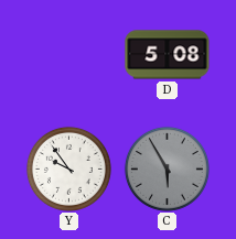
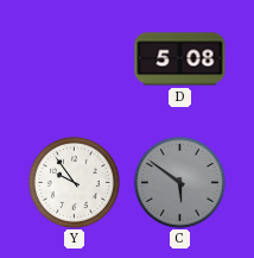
C: 5:55 -> 5:51 (179, 182)
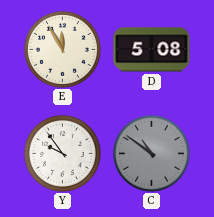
E: none -> 11:55 (62, 49)
C: 5:51 -> 10:51 (151, 153)
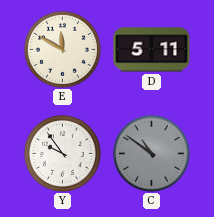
E: 11:55 -> 11:50 (62, 49)
D: 5:08 -> 5:11 (152, 50)
